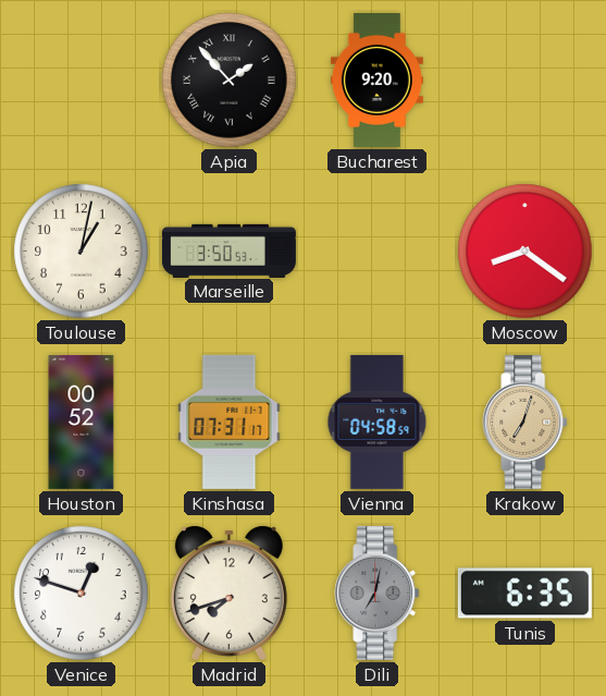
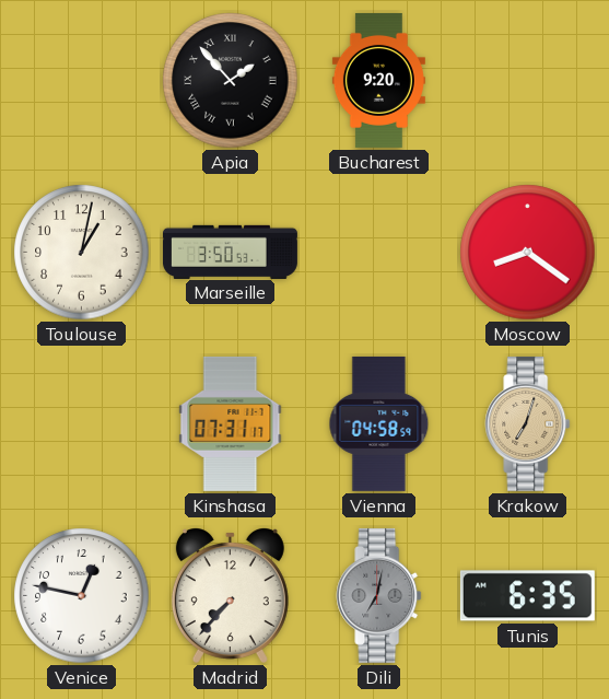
Houston: 00:52 -> none (82, 422)
Venice: 12:48 -> 12:47 (82, 596)
Madrid: 7:42 -> 7:37 (230, 596)
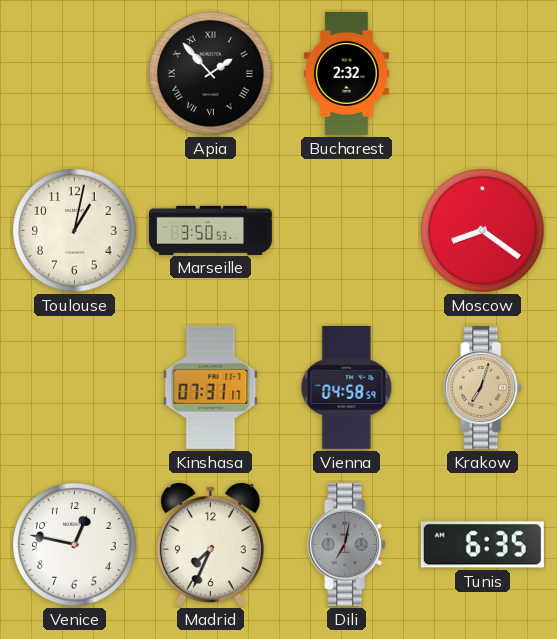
Bucharest: 9:20 -> 2:32 (346, 73)
Madrid: 7:37 -> 7:34 (210, 545)
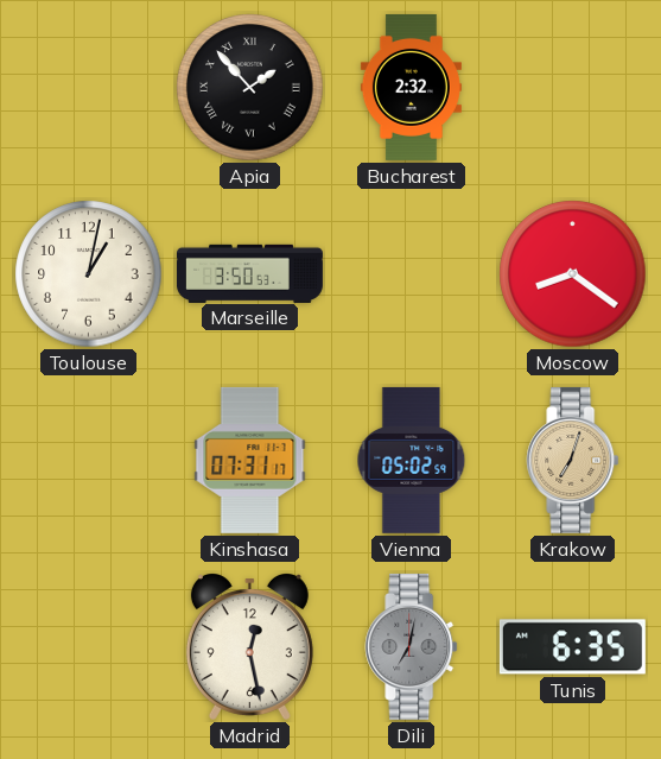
Vienna: 04:58 -> 05:02 (412, 460)
Venice: 12:47 -> none (75, 545)
Madrid: 7:34 -> 12:28 (249, 647)
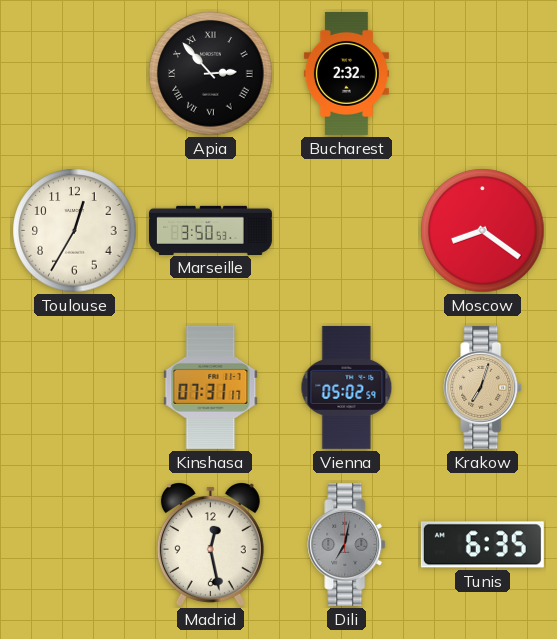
Apia: 1:53 -> 2:53 (211, 74)
Toulouse: 1:02 -> 12:35 (75, 231)
